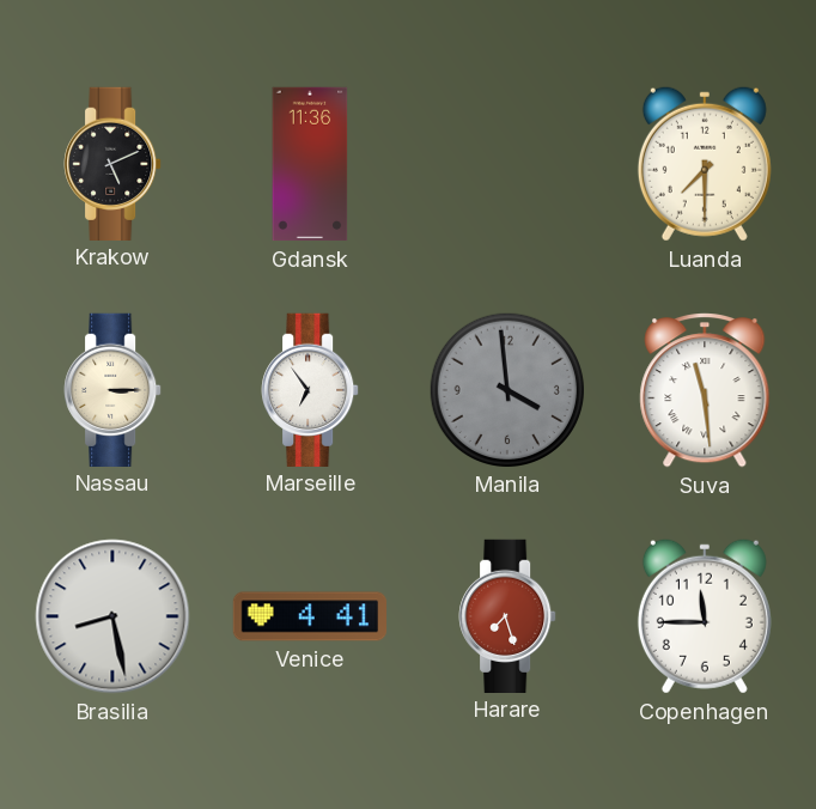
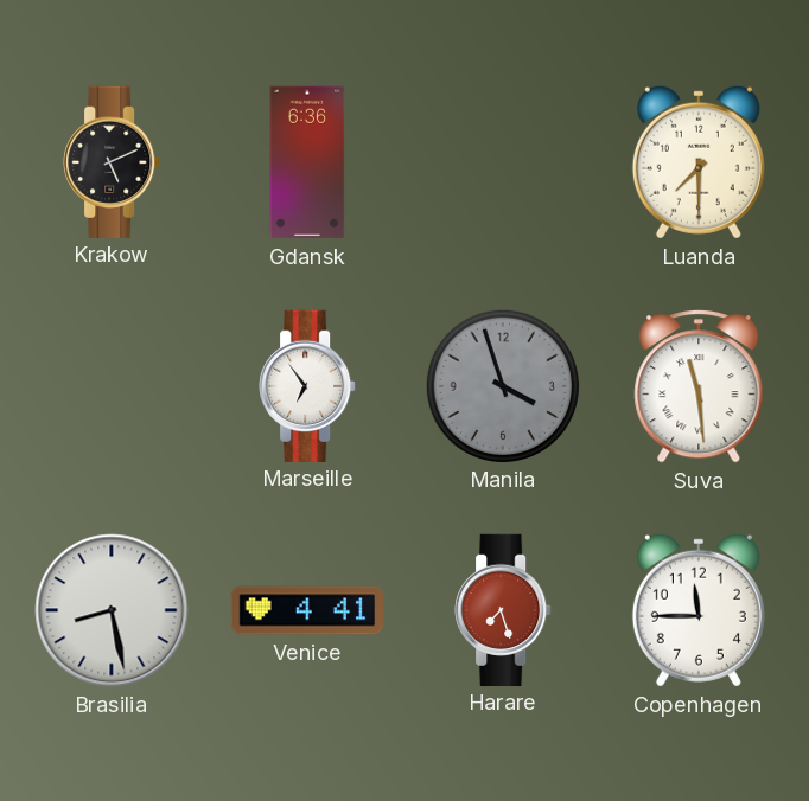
Gdansk: 11:36 -> 6:36 (307, 162)
Nassau: 3:15 -> none (112, 389)
Manila: 3:59 -> 3:57 (502, 385)
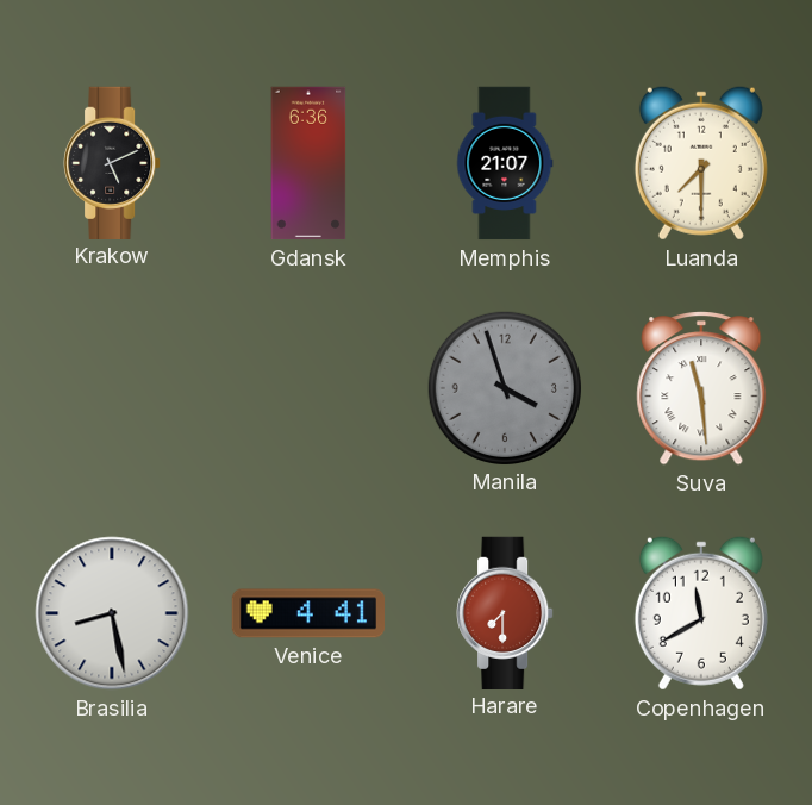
Memphis: none -> 21:07 (505, 163)
Marseille: 6:54 -> none (307, 385)
Harare: 7:27 -> 7:30 (505, 612)
Copenhagen: 11:45 -> 11:40 (701, 613)
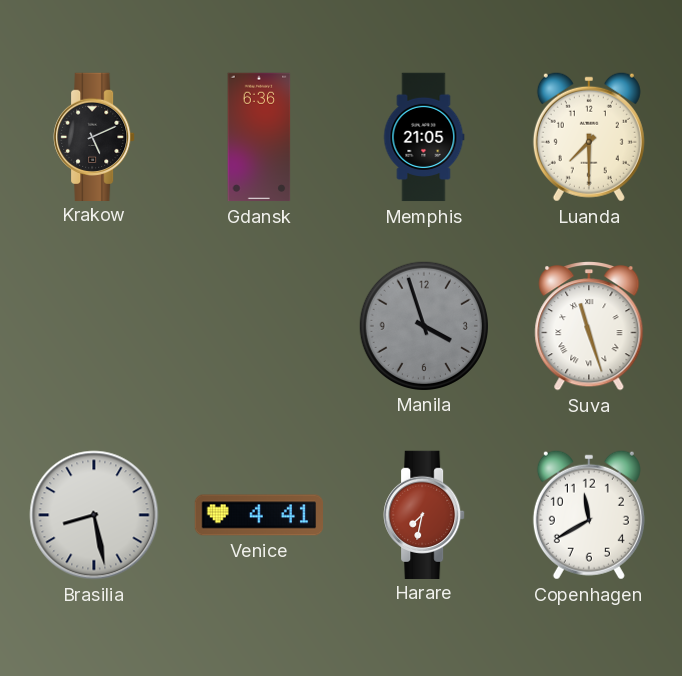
Memphis: 21:07 -> 21:05 (424, 137)
Suva: 11:29 -> 11:27 (589, 327)
Harare: 7:30 -> 7:32 (424, 514)
